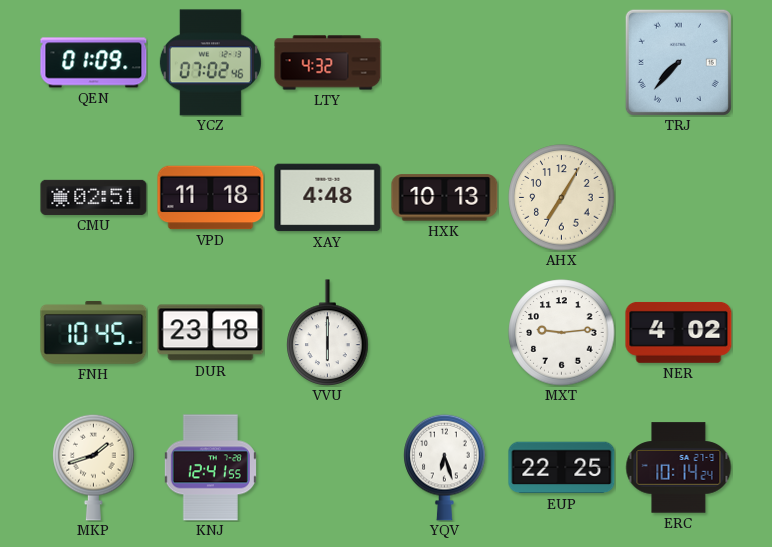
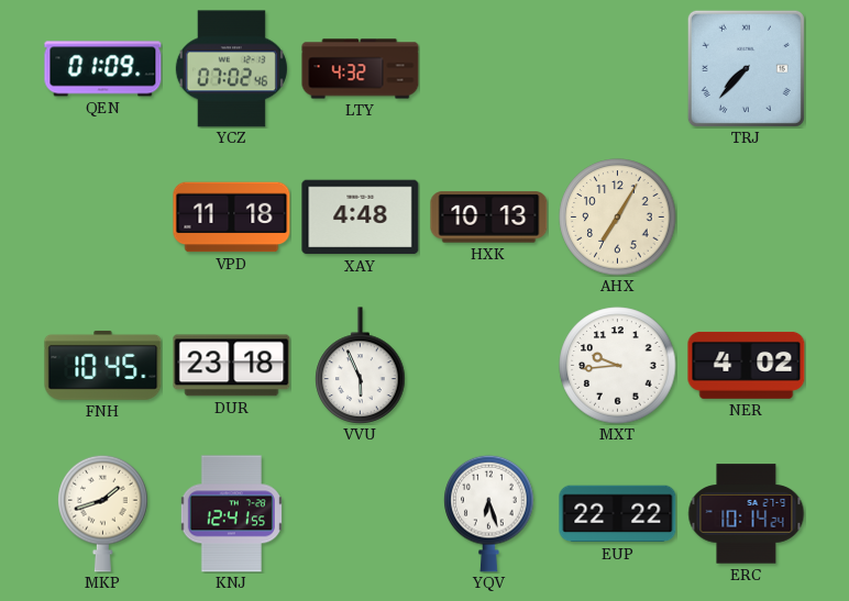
CMU: 02:51 -> none (94, 197)
VVU: 6:00 -> 5:56 (361, 366)
MXT: 9:14 -> 9:44 (618, 366)
EUP: 22:25 -> 22:22 (618, 514)
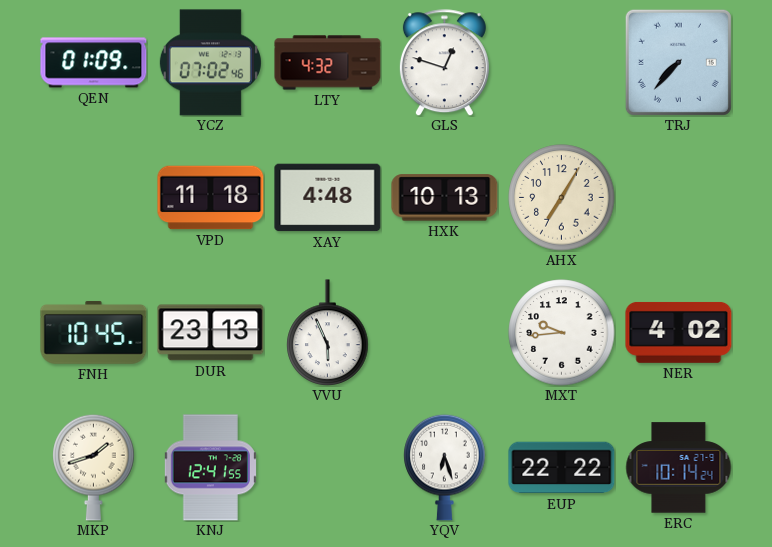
GLS: none -> 12:48 (444, 63)
DUR: 23:18 -> 23:13 (211, 333)
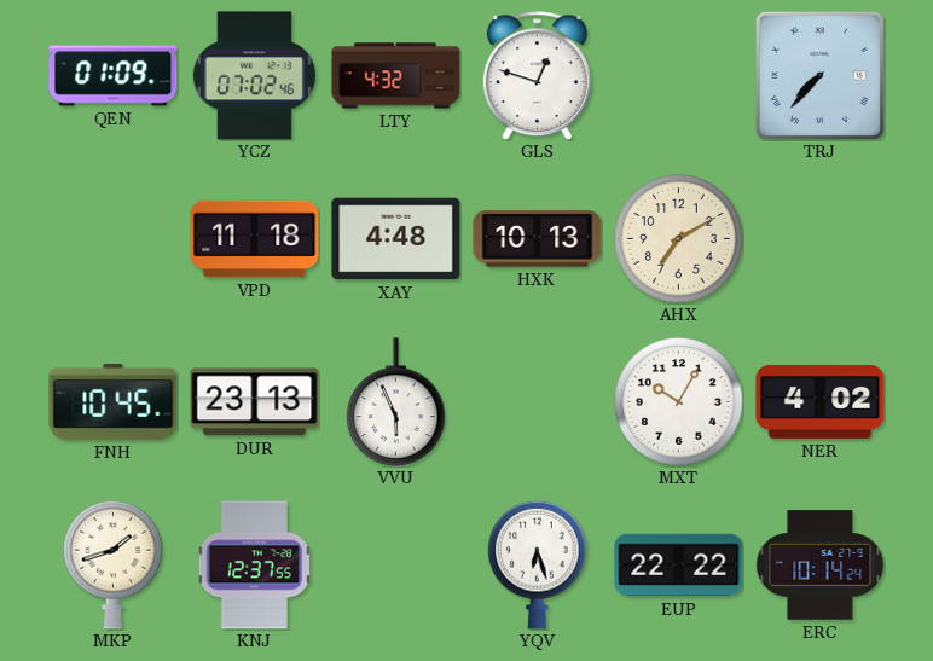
AHX: 7:05 -> 7:10 (679, 239)
MXT: 9:44 -> 10:05 (679, 402)
KNJ: 12:41 -> 12:37 (254, 566)
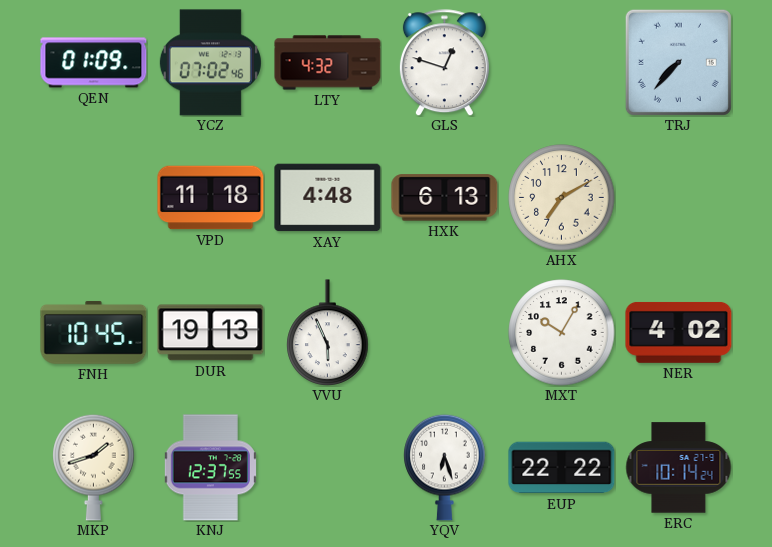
HXK: 10:13 -> 6:13 (445, 198)
DUR: 23:13 -> 19:13 (211, 333)
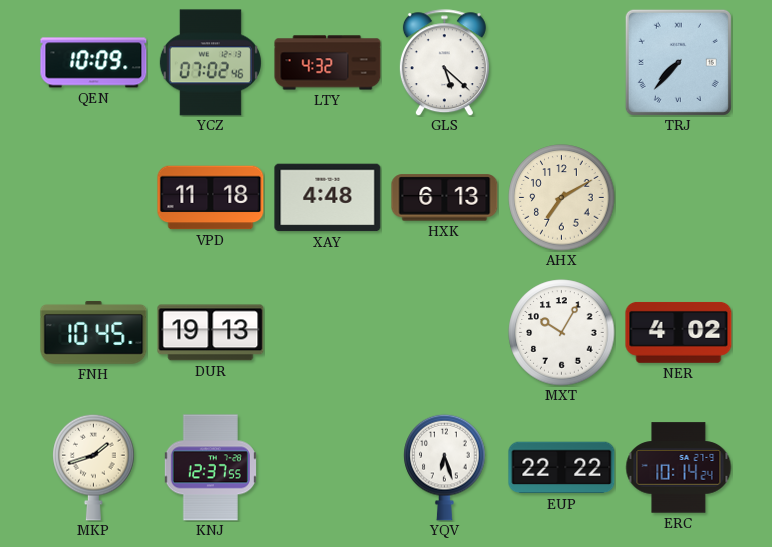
QEN: 01:09 -> 10:09 (94, 63)
GLS: 12:48 -> 5:22 (444, 63)
VVU: 5:56 -> none (328, 333)
